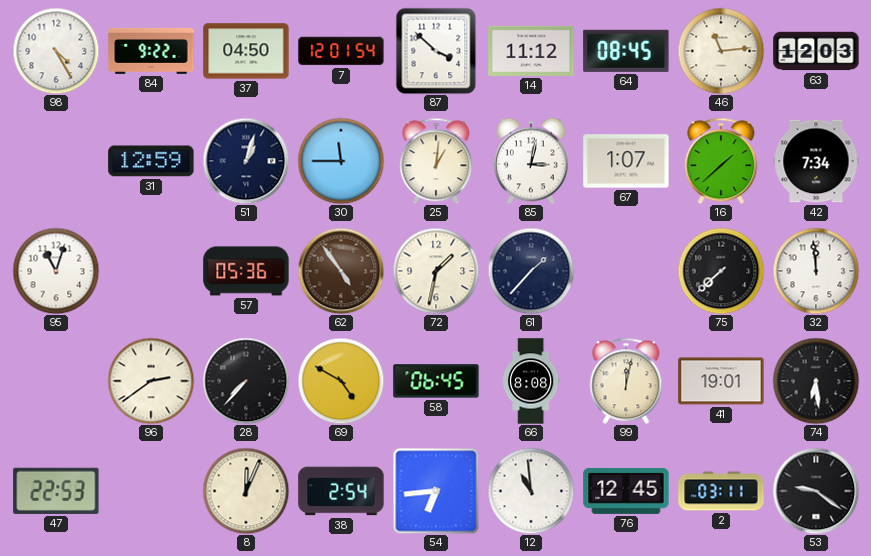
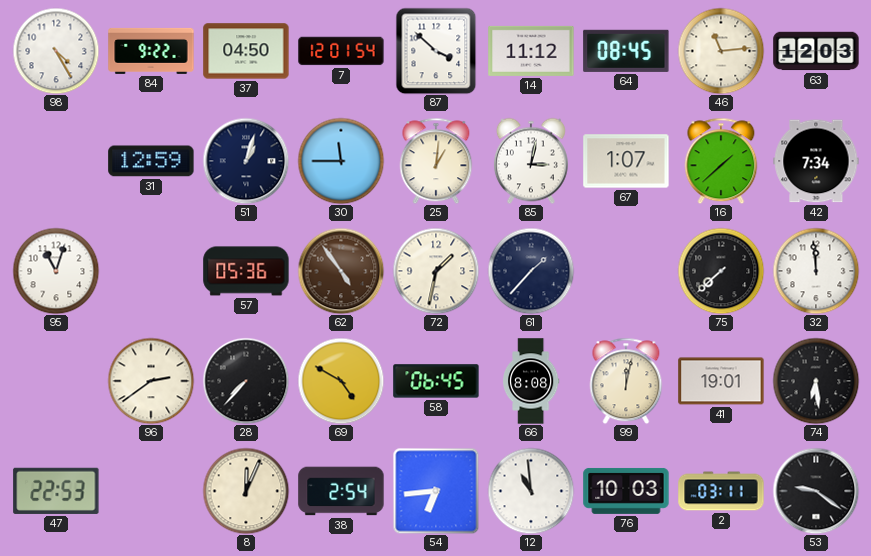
76: 12:45 -> 10:03 (626, 491)
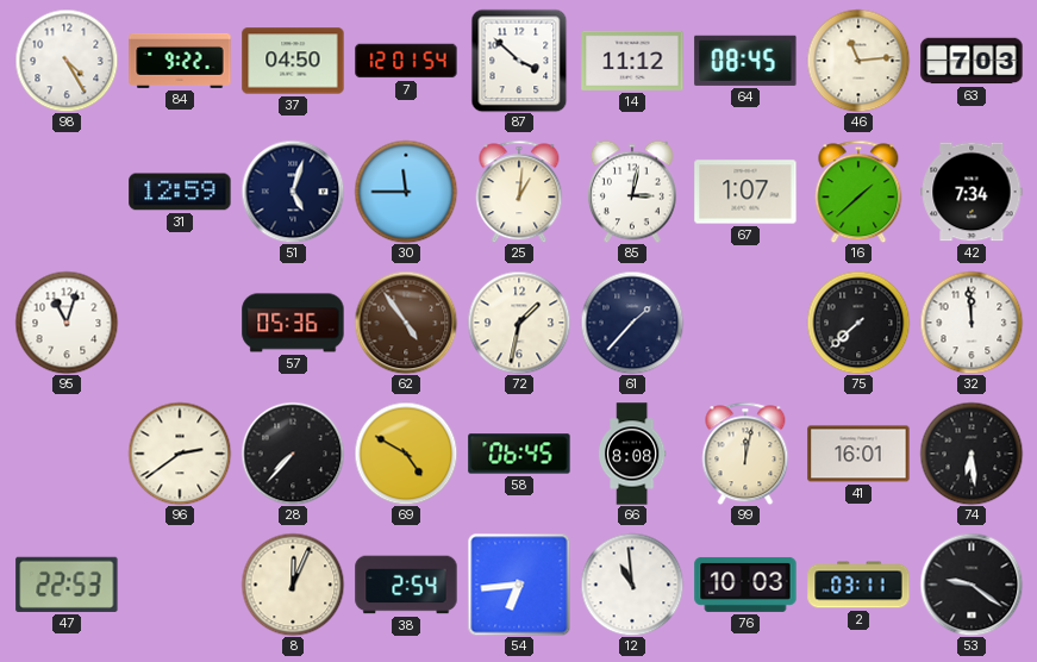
63: 12:03 -> 7:03 (972, 61)
51: 1:03 -> 5:03 (293, 192)
41: 19:01 -> 16:01 (858, 454)
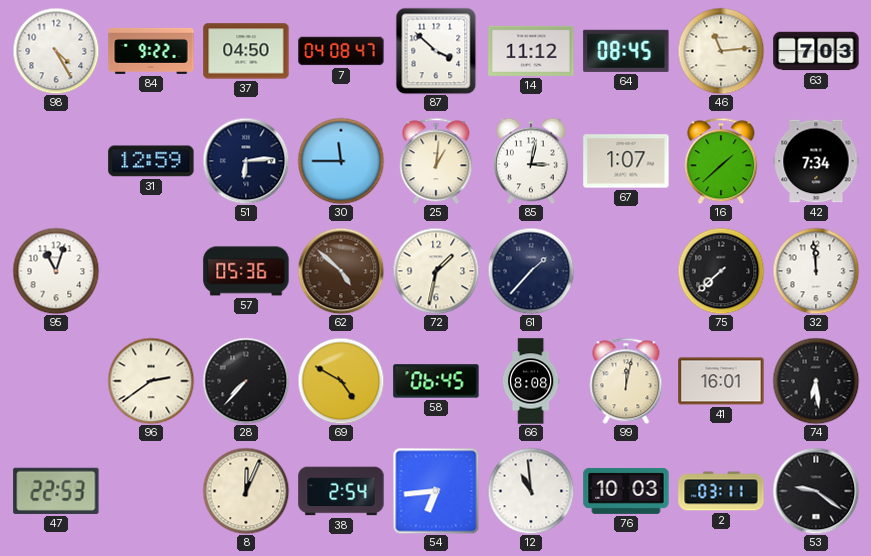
7: 12:01 -> 04:08 (341, 51)
51: 5:03 -> 6:14 (246, 161)
62: 4:54 -> 4:52 (341, 271)
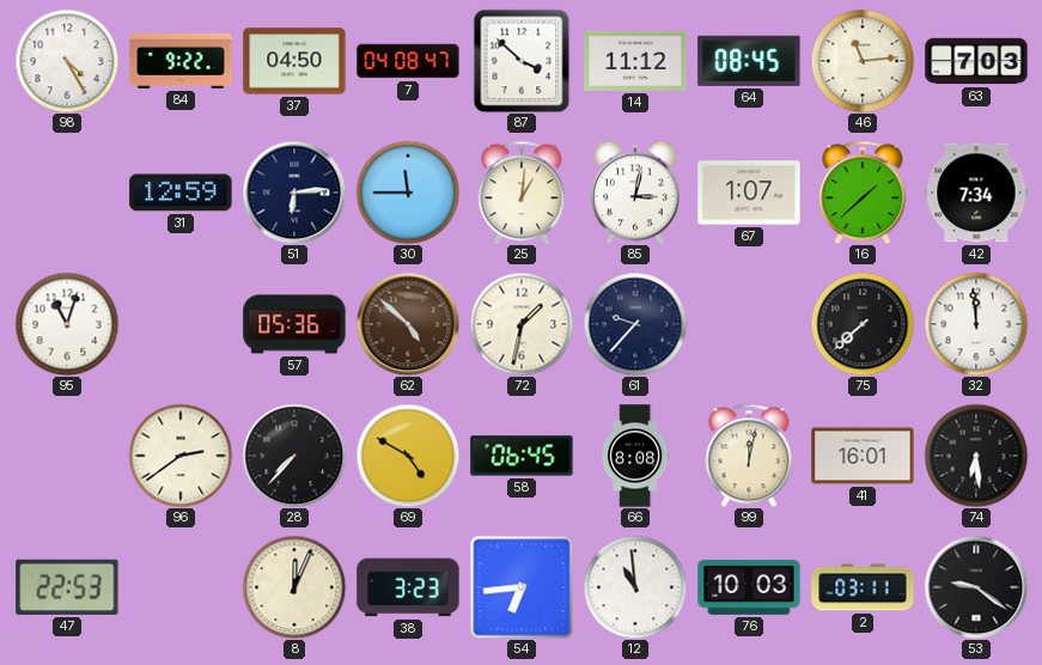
61: 1:37 -> 9:37 (635, 324)
38: 2:54 -> 3:23 (408, 587)
